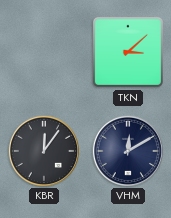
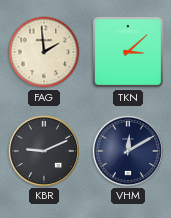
FAG: none -> 1:59 (44, 52)
KBR: 12:06 -> 9:11 (43, 150)
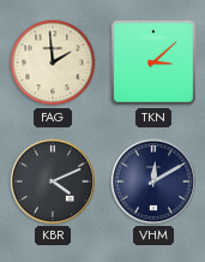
KBR: 9:11 -> 4:11 (52, 180)
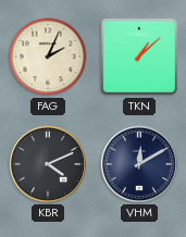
FAG: 1:59 -> 2:04 (48, 57)
TKN: 3:08 -> 1:08 (139, 57)
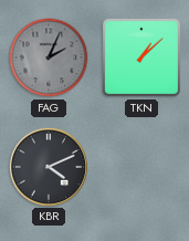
FAG dial: cream -> grey (49, 57)
VHM: 12:10 -> none (138, 163)
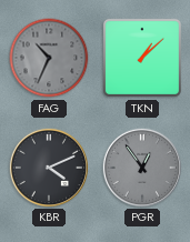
FAG: 2:04 -> 10:34 (49, 58)
PGR: none -> 12:54 (141, 167)
